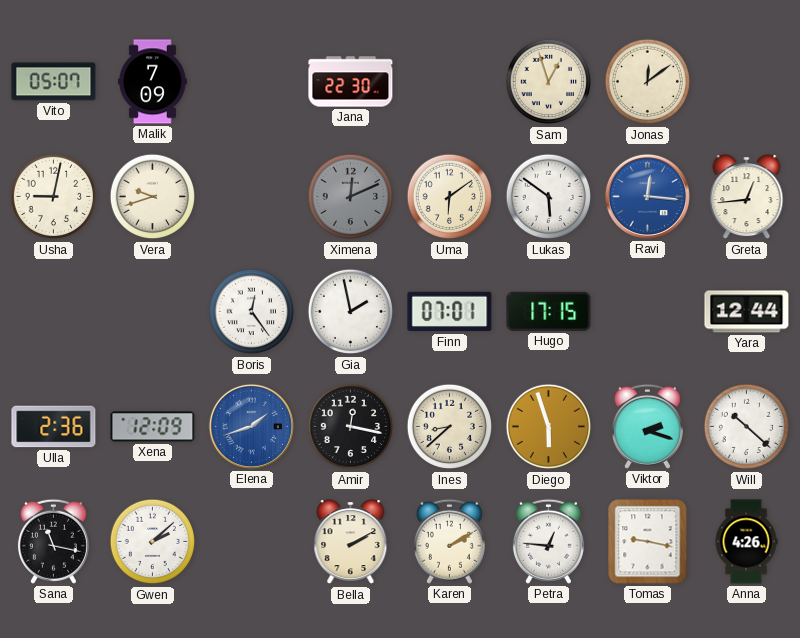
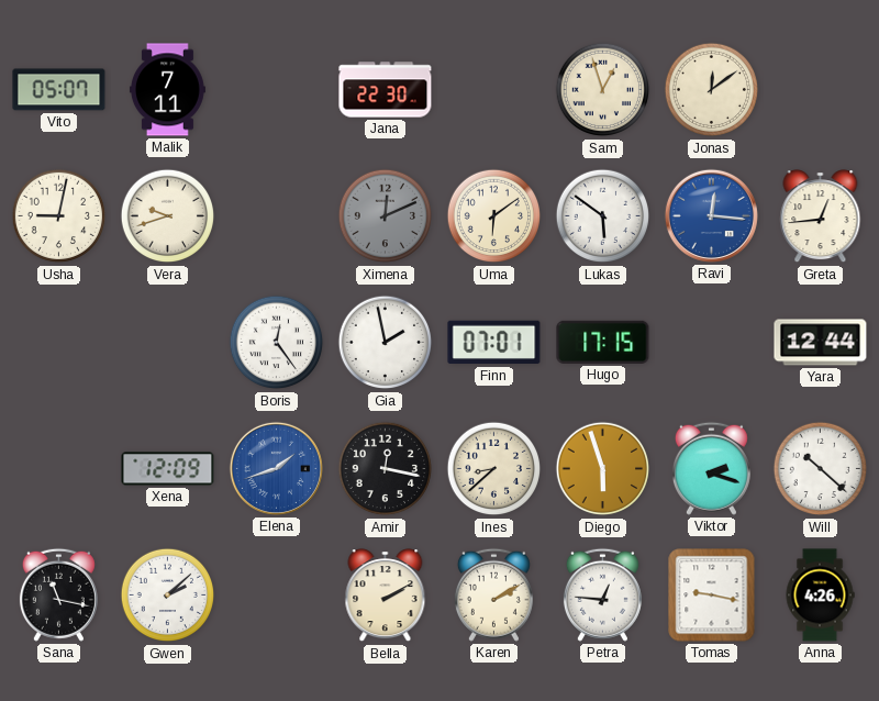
Malik: 7:09 -> 7:11 (167, 90)
Ulla: 2:36 -> none (54, 427)
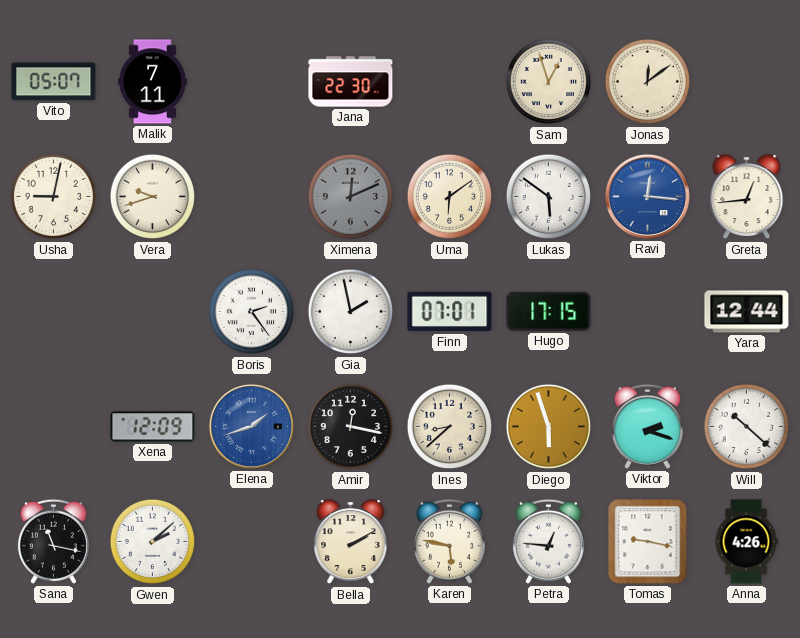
Boris: 12:24 -> 2:24 (252, 312)
Karen: 2:10 -> 5:47 (449, 541)
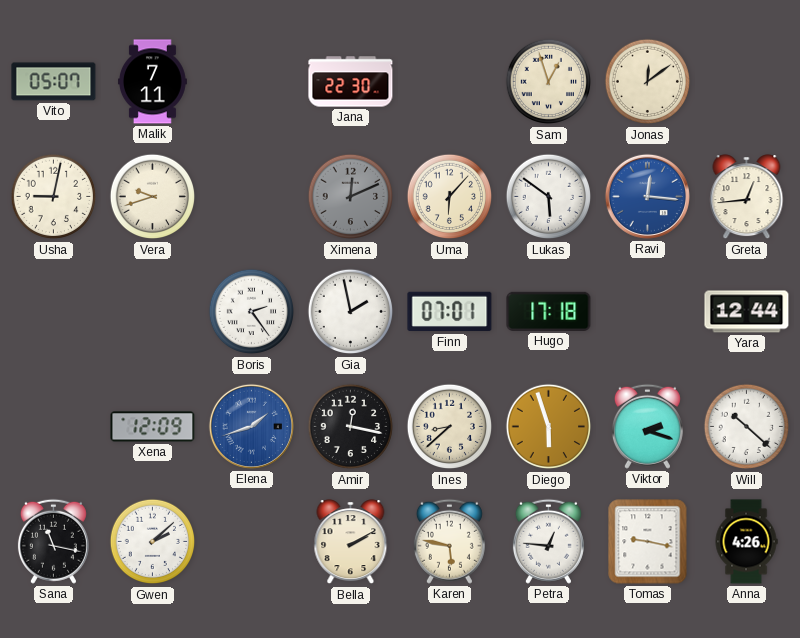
Uma: 6:09 -> 6:07 (450, 197)
Hugo: 17:15 -> 17:18 (549, 311)
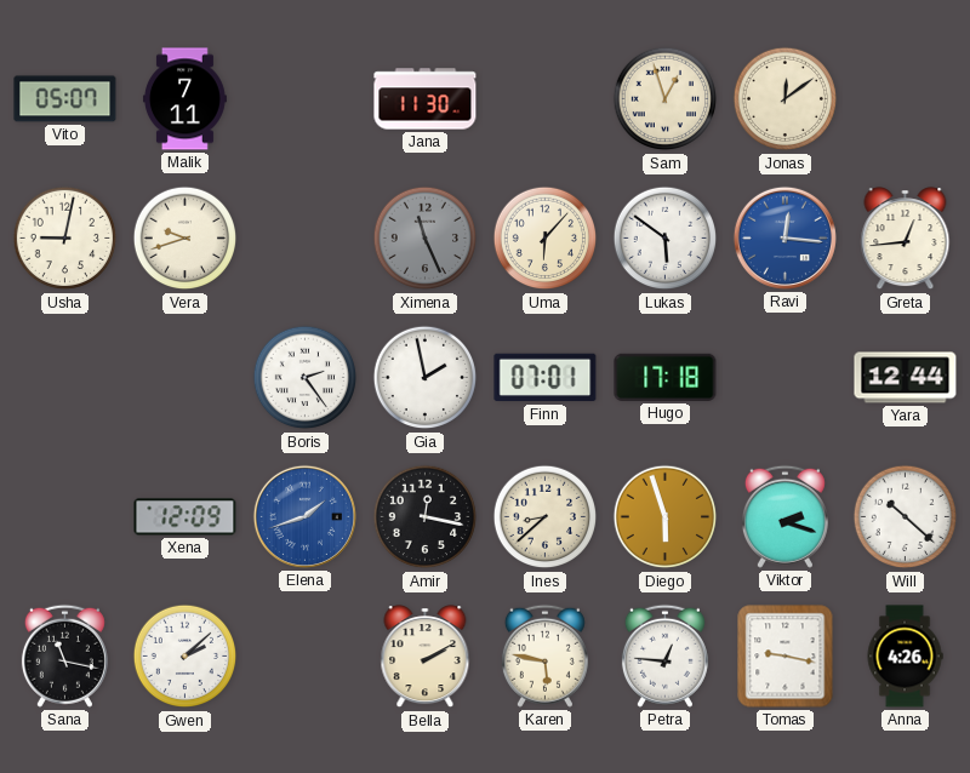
Jana: 22:30 -> 11:30 (426, 99)
Ximena: 12:11 -> 11:26 (426, 239)
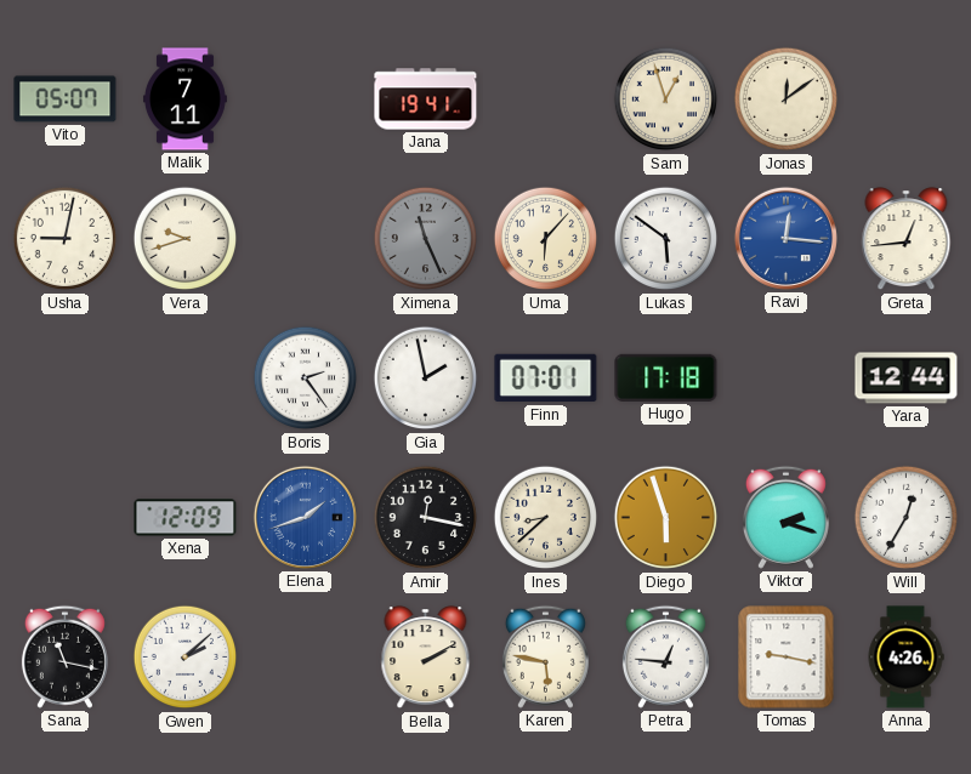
Jana: 11:30 -> 19:41 (426, 99)
Will: 10:22 -> 12:35 (907, 518)
